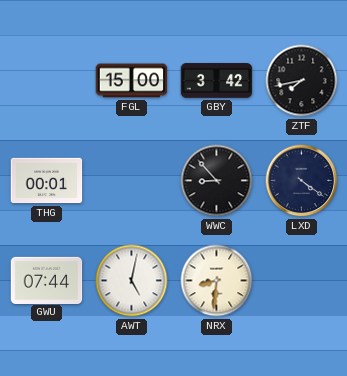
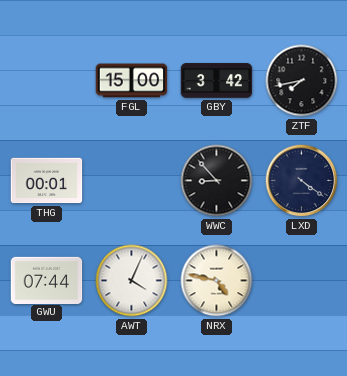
AWT: 5:02 -> 4:04 (132, 281)
NRX: 8:31 -> 4:47 (217, 281)
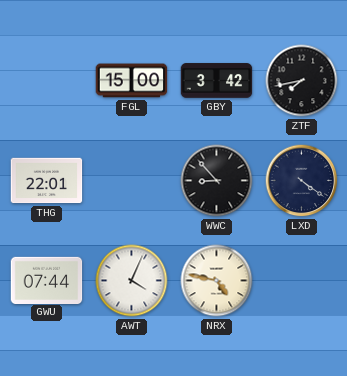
THG: 00:01 -> 22:01 (47, 181)
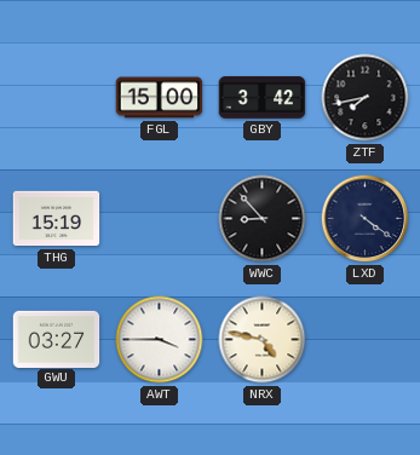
THG: 22:01 -> 15:19 (57, 219)
GWU: 07:44 -> 03:27 (57, 339)
AWT: 4:04 -> 3:45 (160, 340)
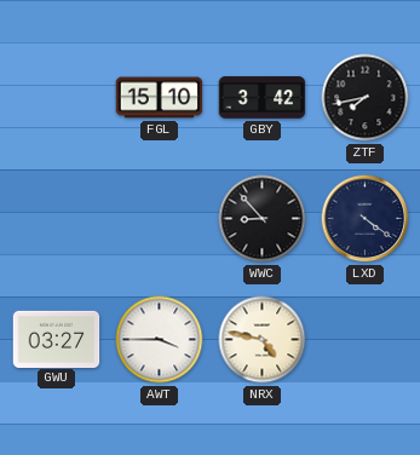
FGL: 15:00 -> 15:10 (160, 98)
THG: 15:19 -> none (57, 219)
